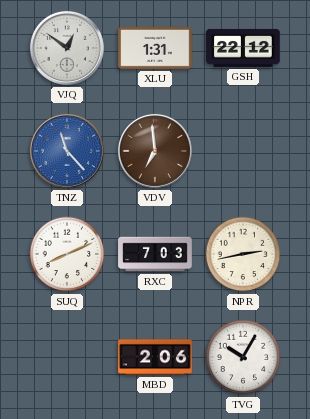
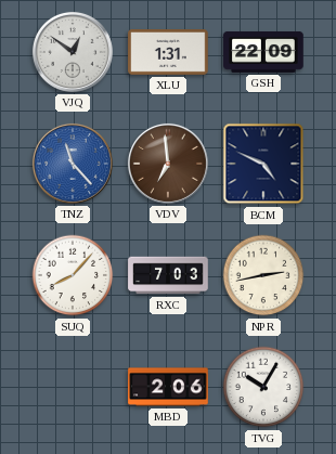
GSH: 22:12 -> 22:09 (263, 52)
BCM: none -> 4:49 (263, 164)
SUQ: 8:11 -> 8:07 (73, 275)
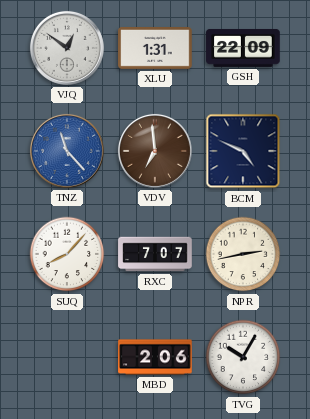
RXC: 7:03 -> 7:07 (155, 254)
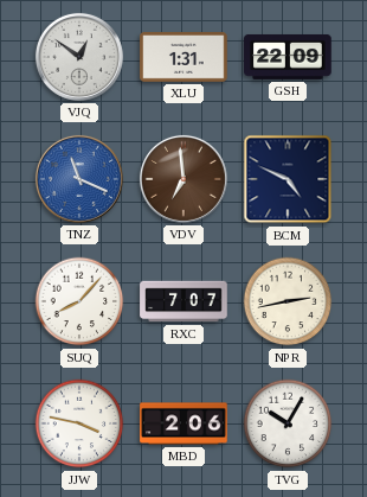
TNZ: 11:23 -> 11:19 (79, 179)
JJW: none -> 3:47 (79, 423)
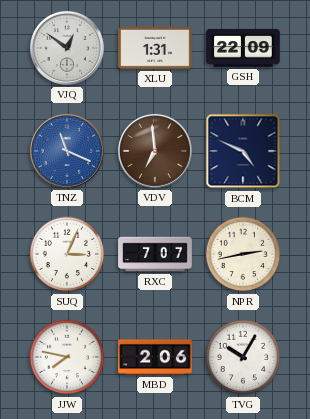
SUQ: 8:07 -> 3:04 (67, 254)
JJW: 3:47 -> 7:47 (67, 357)
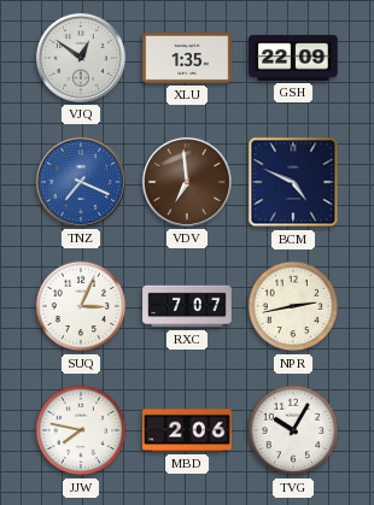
XLU: 1:31 -> 1:35 (187, 59)
TNZ: 11:19 -> 7:19 (81, 182)
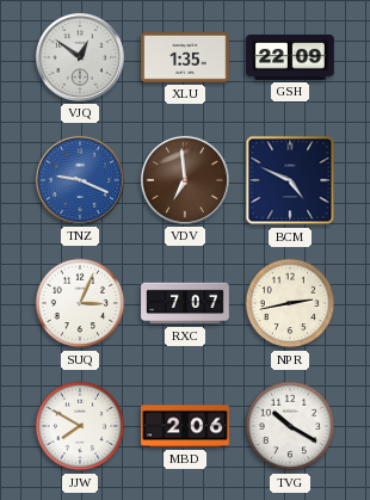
TNZ: 7:19 -> 9:19 (80, 180)
JJW: 7:47 -> 7:50 (80, 426)
TVG: 10:05 -> 10:20 (290, 426)
